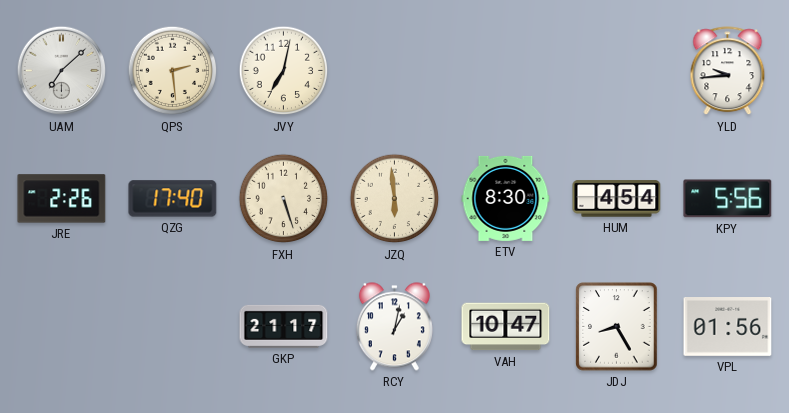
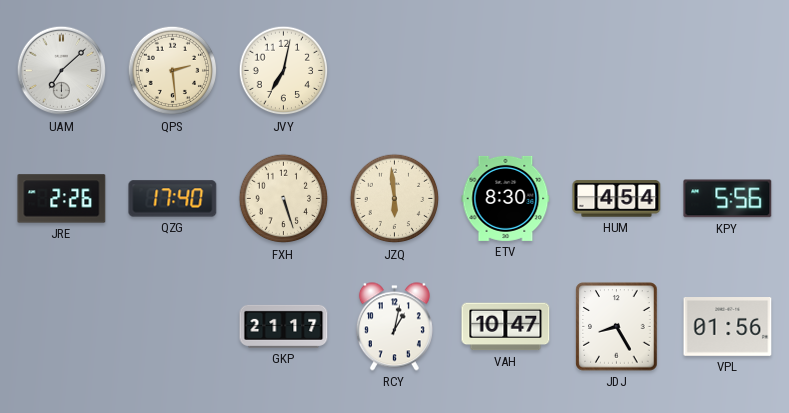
YLD: 9:44 -> none (728, 71)
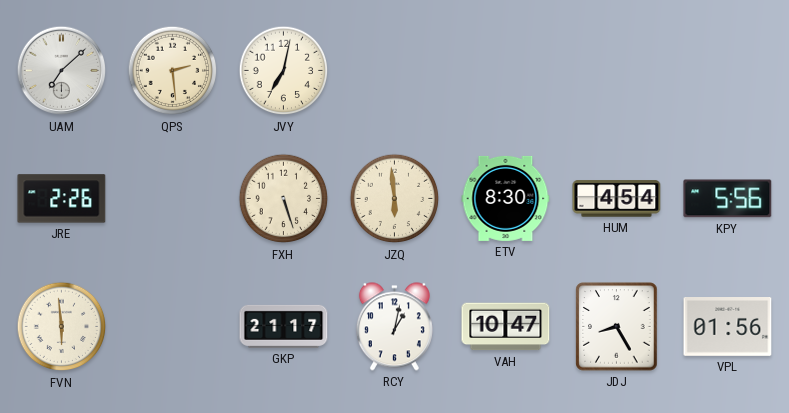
QZG: 17:40 -> none (173, 199)
FVN: none -> 5:59 (62, 327)
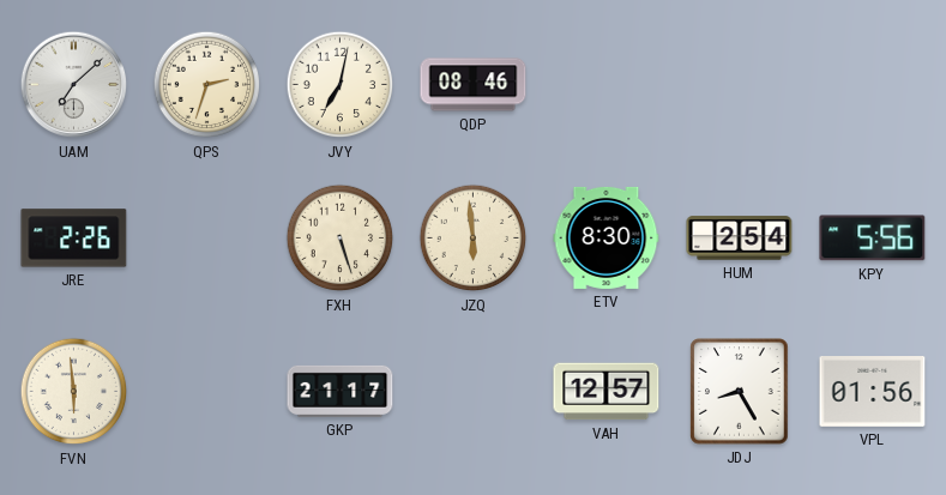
QPS: 2:29 -> 2:33 (207, 85)
QDP: none -> 08:46 (474, 85)
HUM: 4:54 -> 2:54 (740, 239)
RCY: 1:02 -> none (394, 327)
VAH: 10:47 -> 12:57 (607, 392)
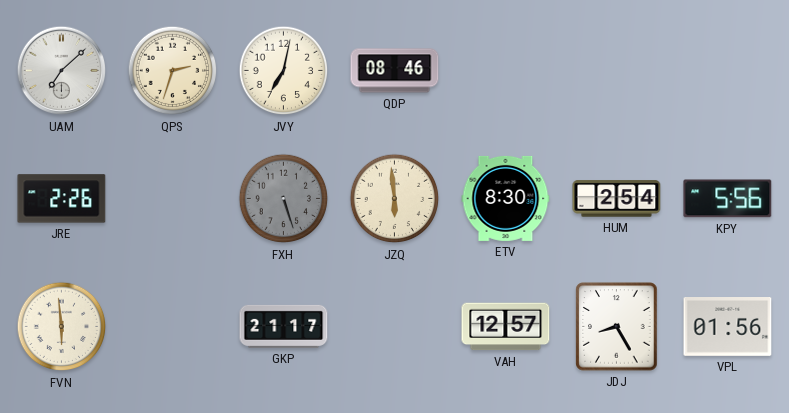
FXH dial: cream -> grey (284, 199)
